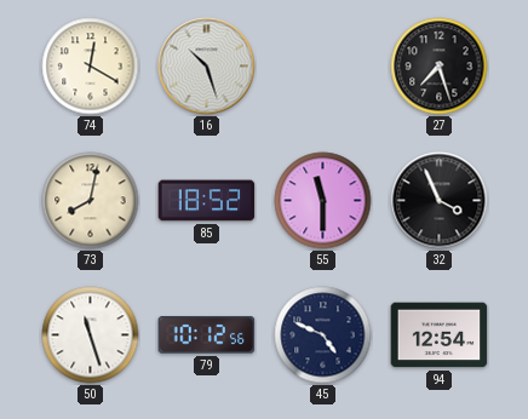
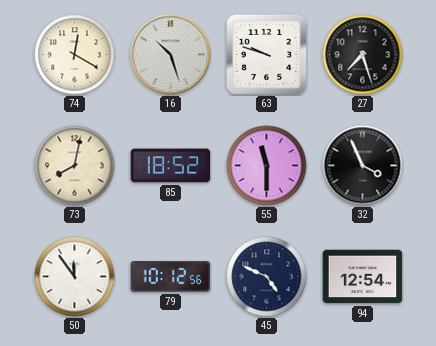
63: none -> 9:48 (266, 54)
50: 11:27 -> 11:54 (75, 277)
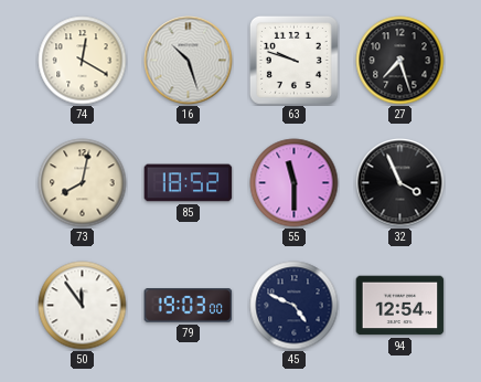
79: 10:12 -> 19:03 (189, 306)
